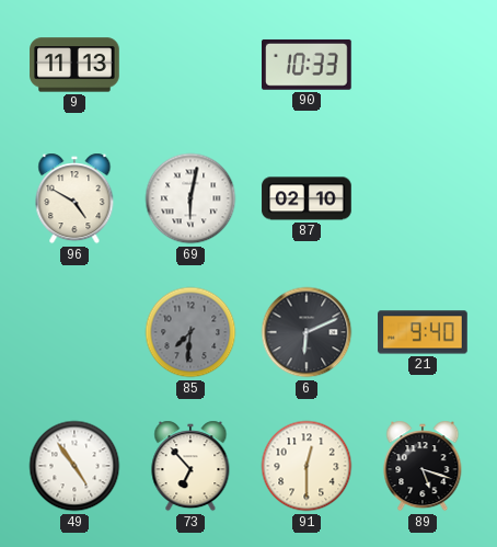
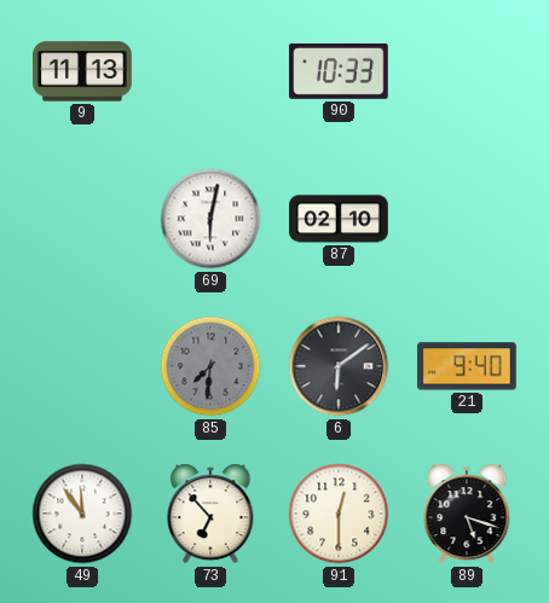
96: 4:50 -> none (74, 198)
6: 6:11 -> 6:09 (339, 366)
49: 4:54 -> 11:54 (82, 514)
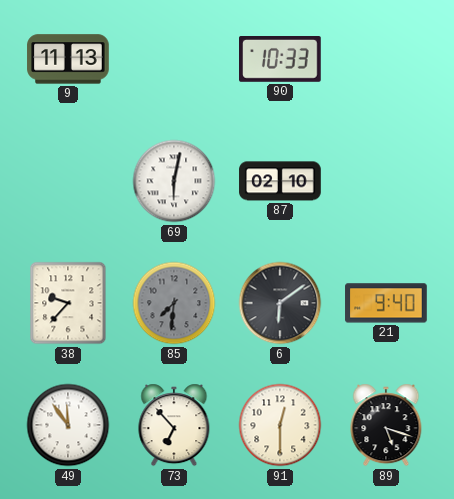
38: none -> 9:37 (68, 303)
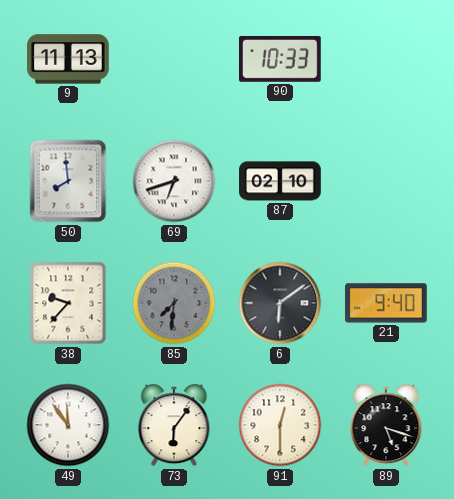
50: none -> 7:59 (68, 181)
69: 6:02 -> 6:42 (174, 181)
73: 6:53 -> 6:06 (174, 425)
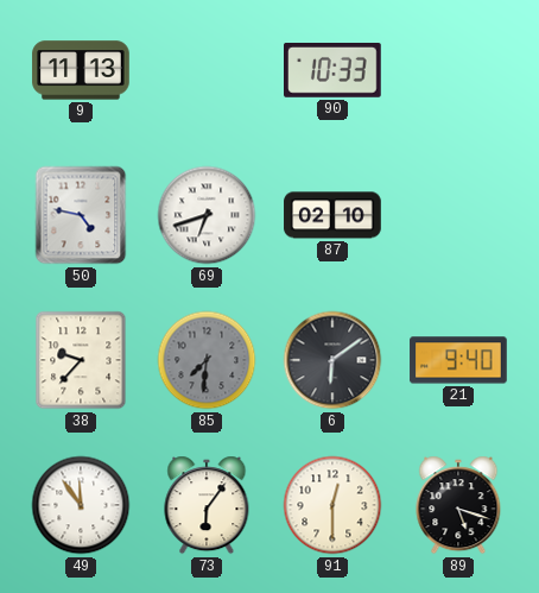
50: 7:59 -> 4:47 (81, 215)
